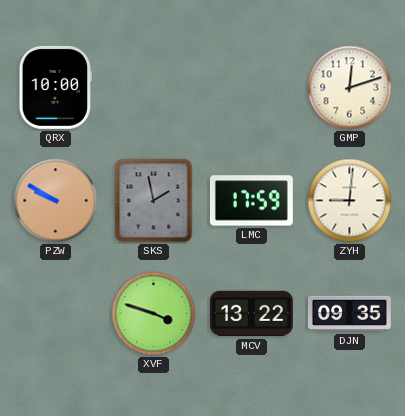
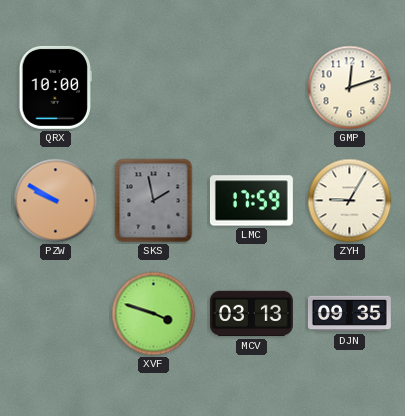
ZYH: 9:01 -> 9:05 (350, 201)
MCV: 13:22 -> 03:13 (251, 314)
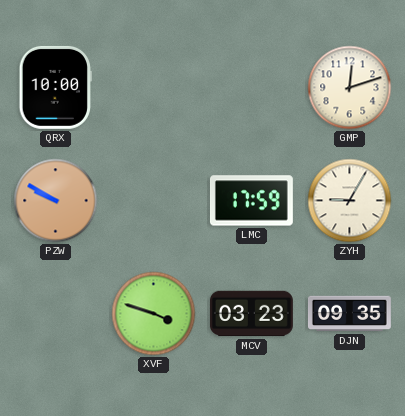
SKS: 1:58 -> none (154, 201)
MCV: 03:13 -> 03:23 (251, 314)
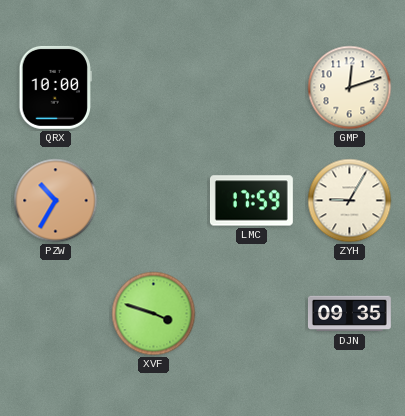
PZW: 9:50 -> 10:35 (56, 201)
MCV: 03:23 -> none (251, 314)
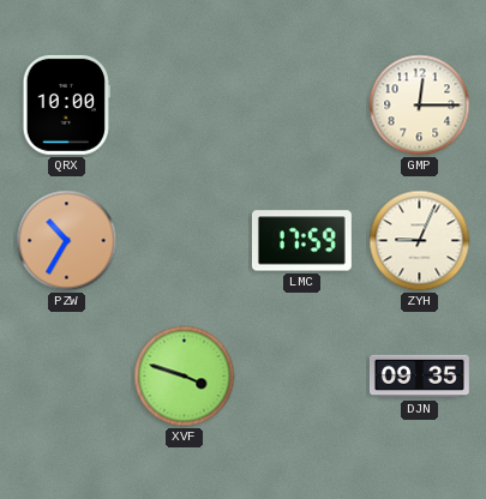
GMP: 12:12 -> 12:15 (420, 106)
ZYH: 9:05 -> 9:04 (420, 241)
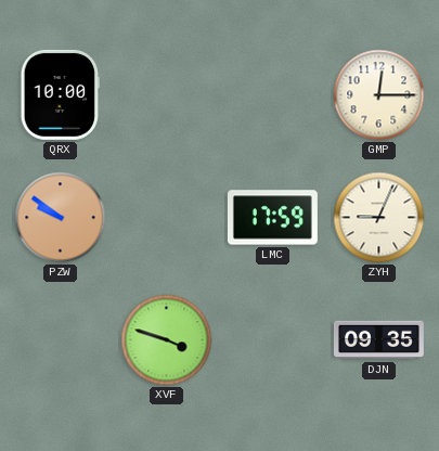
PZW: 10:35 -> 9:51 (61, 218)
